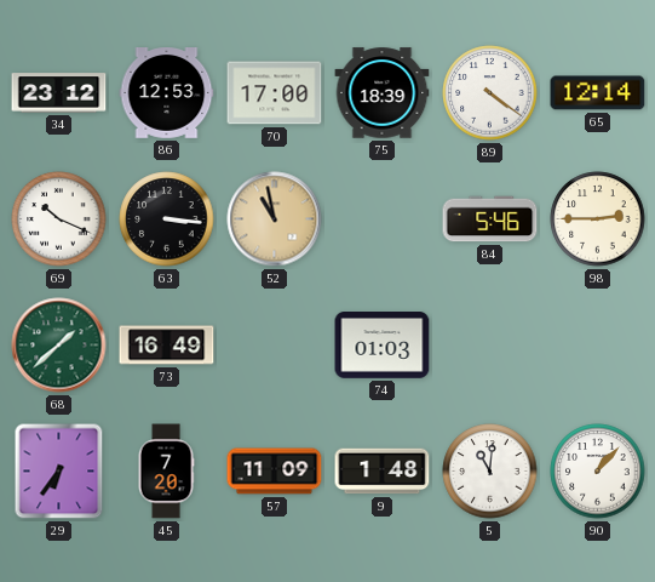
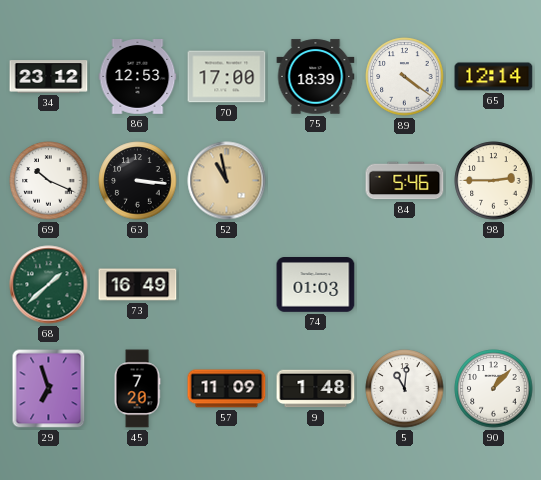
29: 6:36 -> 6:57 (49, 389)
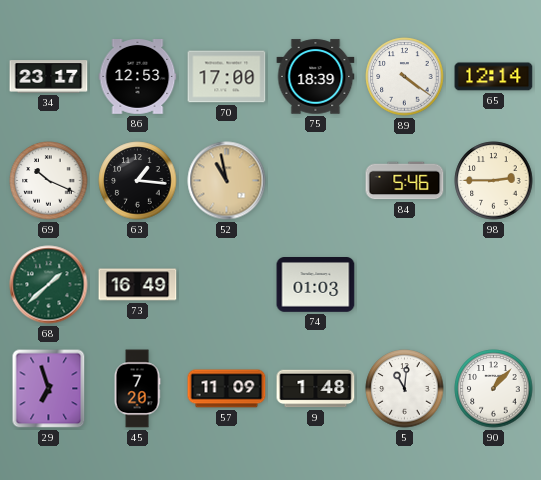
34: 23:12 -> 23:17 (49, 77)
63: 3:16 -> 1:16 (138, 181)
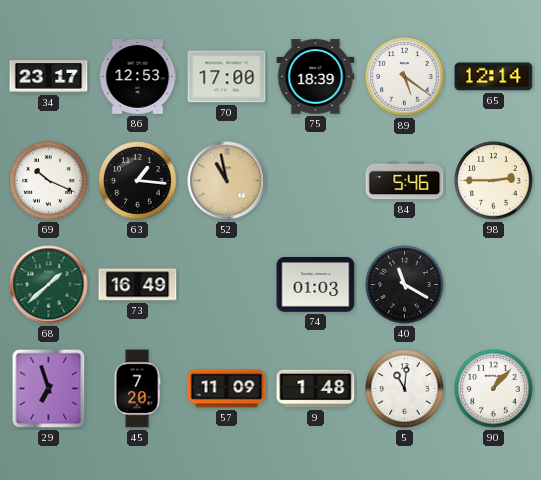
89: 4:21 -> 5:21 (405, 77)
40: none -> 11:20 (405, 285)
